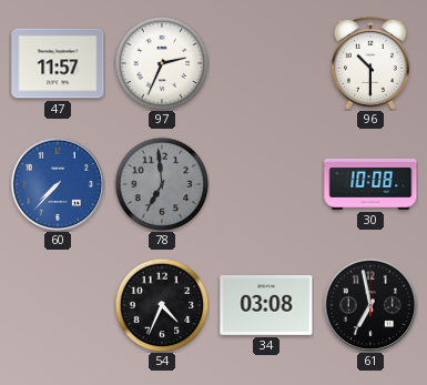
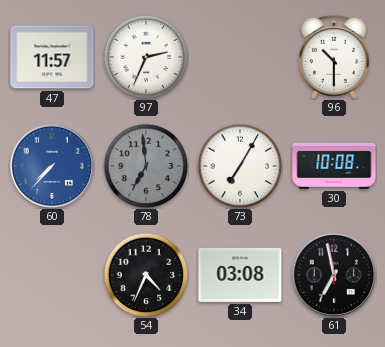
73: none -> 7:05 (240, 166)
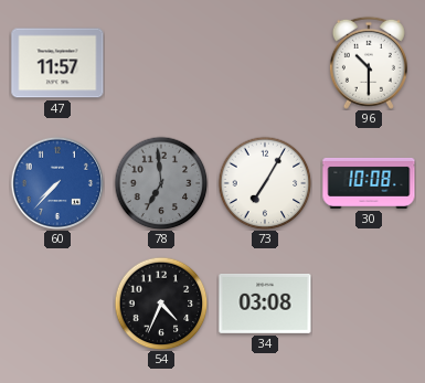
97: 2:34 -> none (146, 57)
61: 6:58 -> none (334, 275)
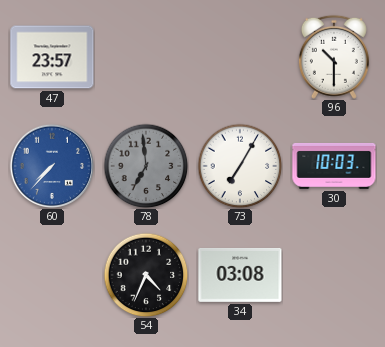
47: 11:57 -> 23:57 (52, 57)
30: 10:08 -> 10:03 (334, 166)
